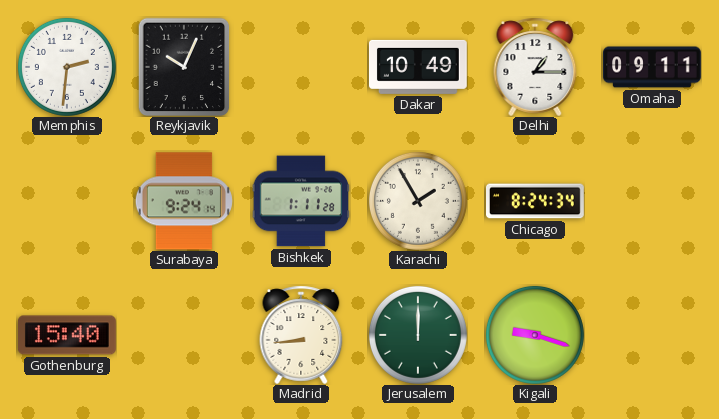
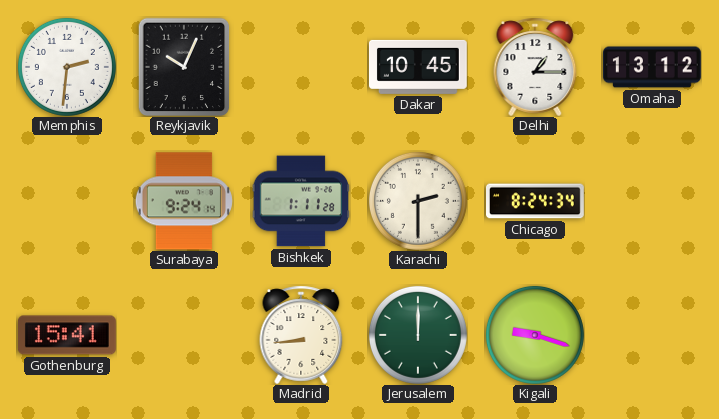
Dakar: 10:49 -> 10:45 (418, 67)
Omaha: 09:11 -> 13:12 (653, 67)
Karachi: 1:55 -> 2:30 (418, 201)
Gothenburg: 15:40 -> 15:41 (67, 335)
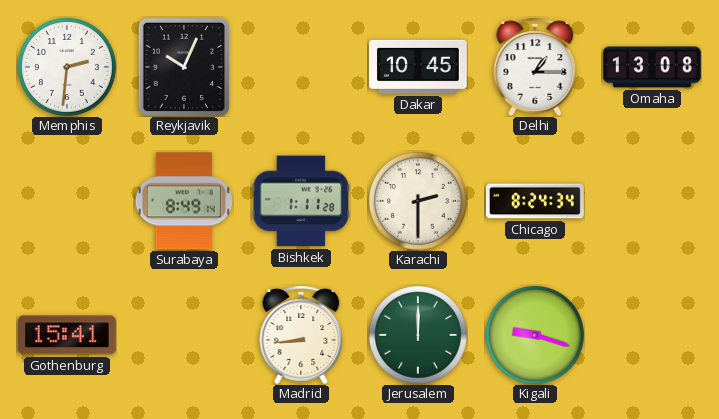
Omaha: 13:12 -> 13:08 (653, 67)
Surabaya: 9:24 -> 8:49 (184, 201)
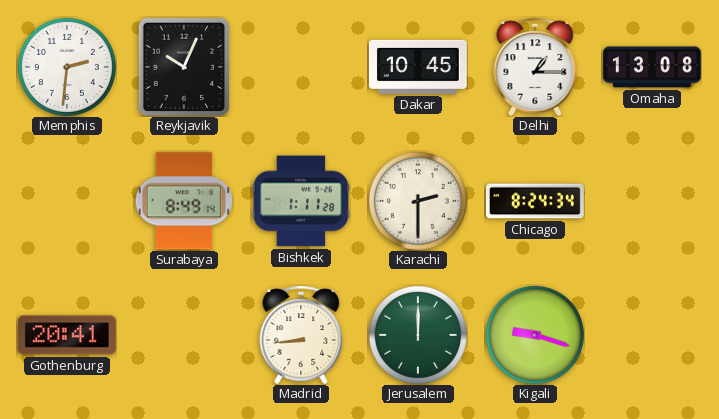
Gothenburg: 15:41 -> 20:41 (67, 335)
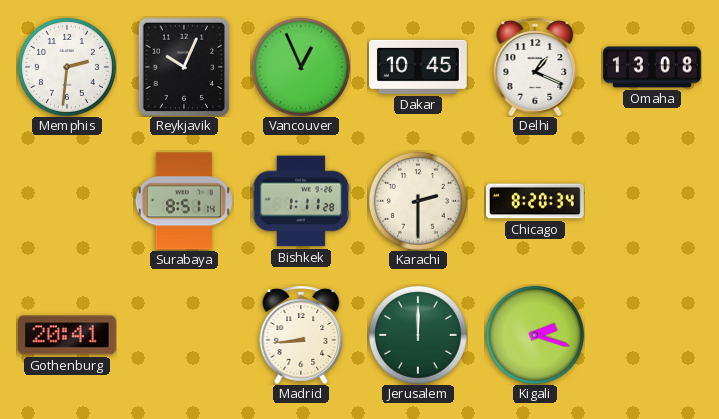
Vancouver: none -> 12:56 (301, 67)
Delhi: 1:15 -> 1:19 (535, 67)
Surabaya: 8:49 -> 8:51 (184, 201)
Chicago: 8:24 -> 8:20 (536, 201)
Kigali: 9:18 -> 2:18 (535, 335)
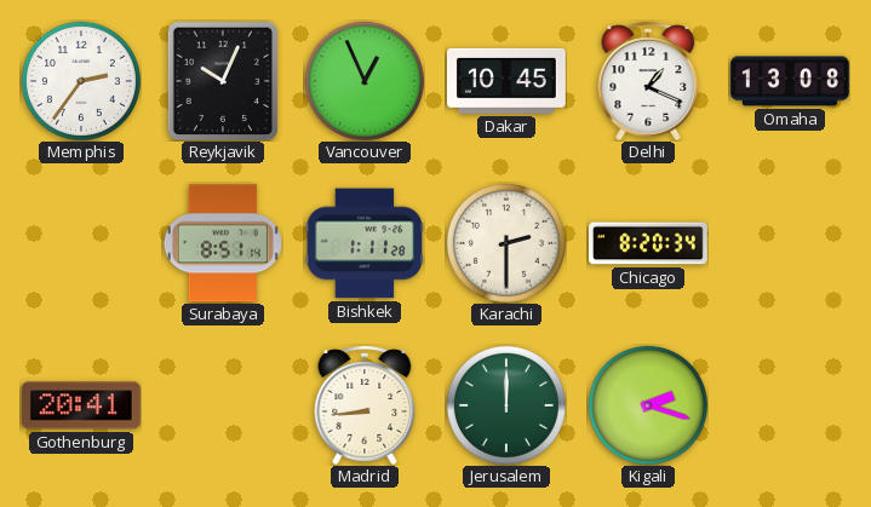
Memphis: 2:31 -> 2:36 (81, 81)
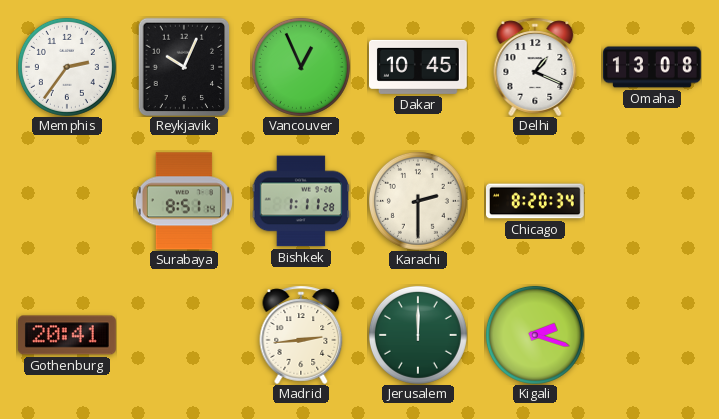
Madrid: 8:44 -> 2:44 (301, 335)
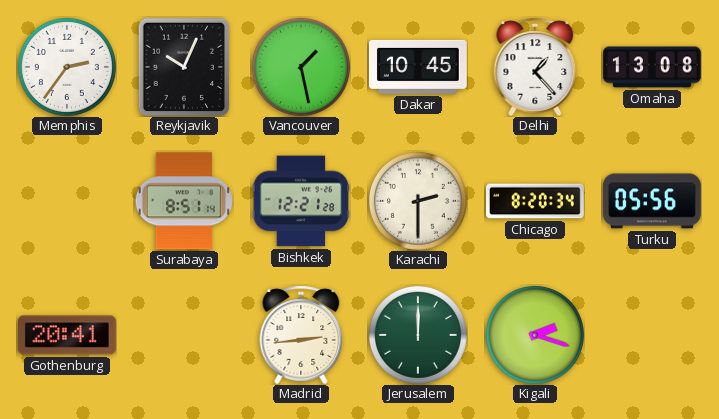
Vancouver: 12:56 -> 1:28 (301, 67)
Delhi: 1:19 -> 1:23 (535, 67)
Bishkek: 1:11 -> 12:21 (301, 201)
Turku: none -> 05:56 (652, 201)
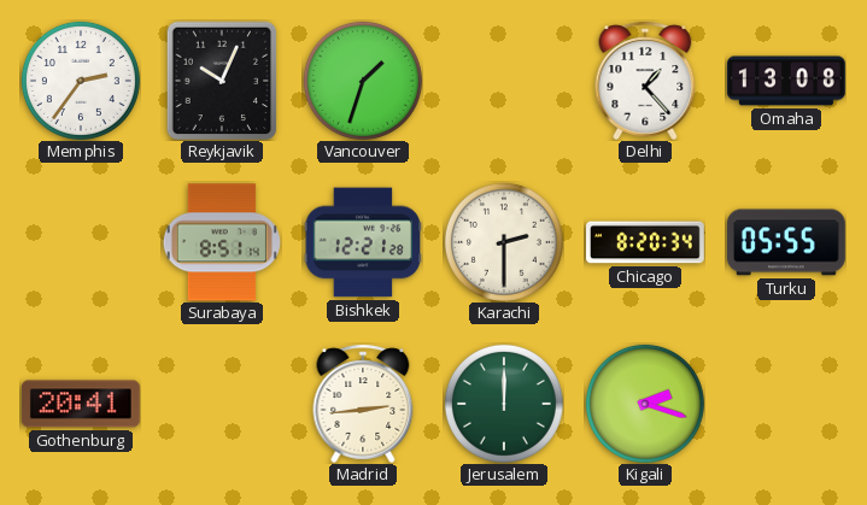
Vancouver: 1:28 -> 1:33 (363, 81)
Dakar: 10:45 -> none (418, 67)
Turku: 05:56 -> 05:55 (786, 242)
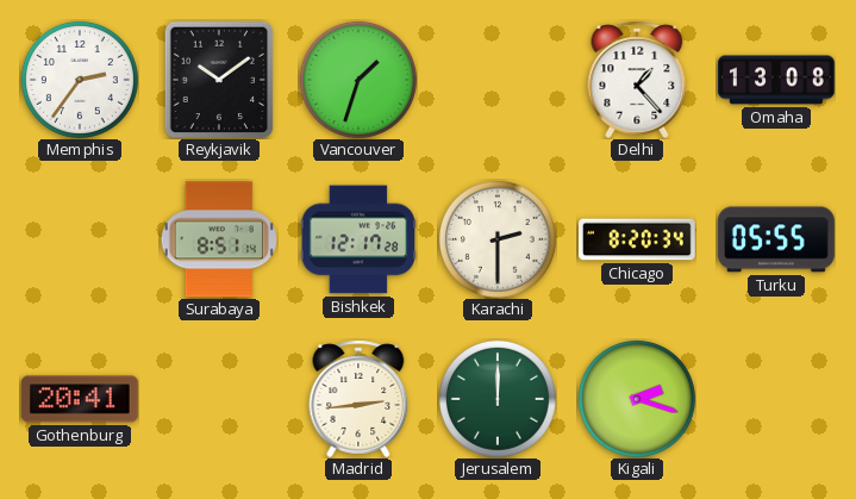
Reykjavik: 10:04 -> 10:09 (219, 80)
Bishkek: 12:21 -> 12:17 (358, 239)
